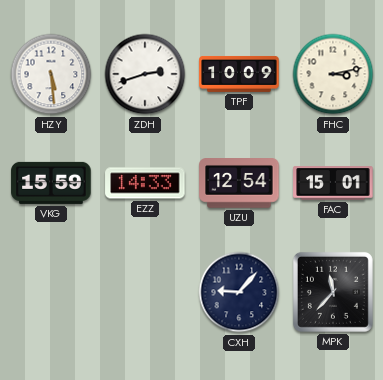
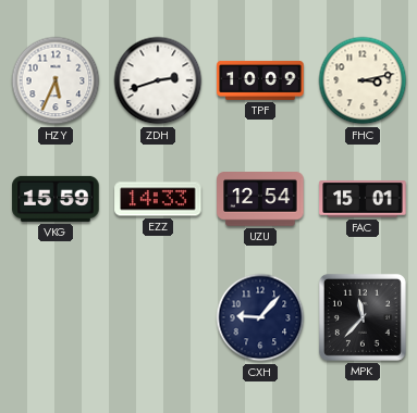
HZY: 5:29 -> 5:34 (56, 80)
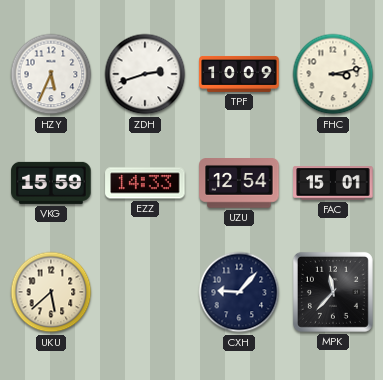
UKU: none -> 5:38 (51, 292)
